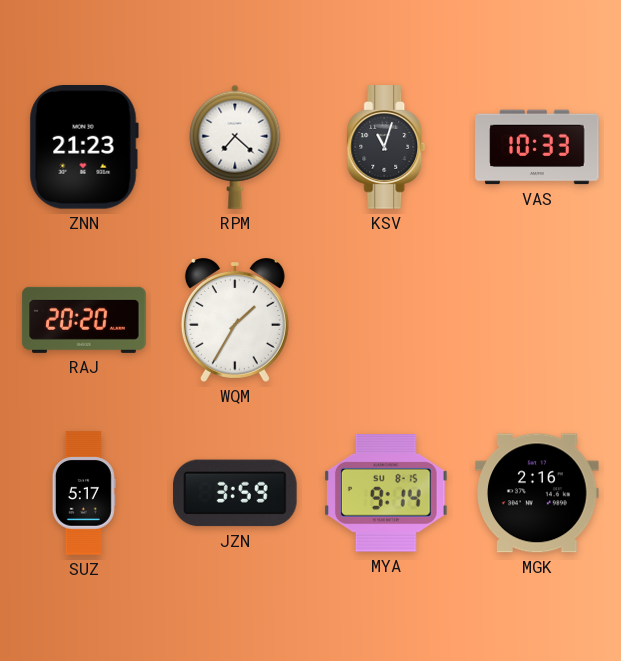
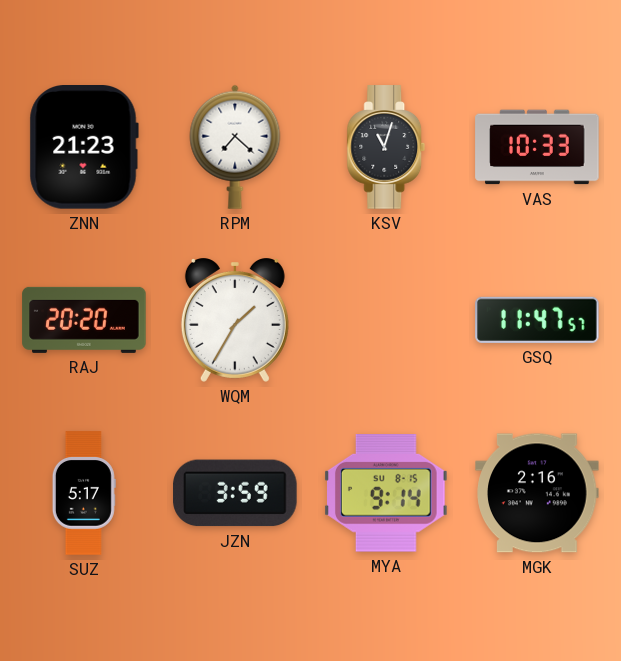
GSQ: none -> 11:47 (537, 320)
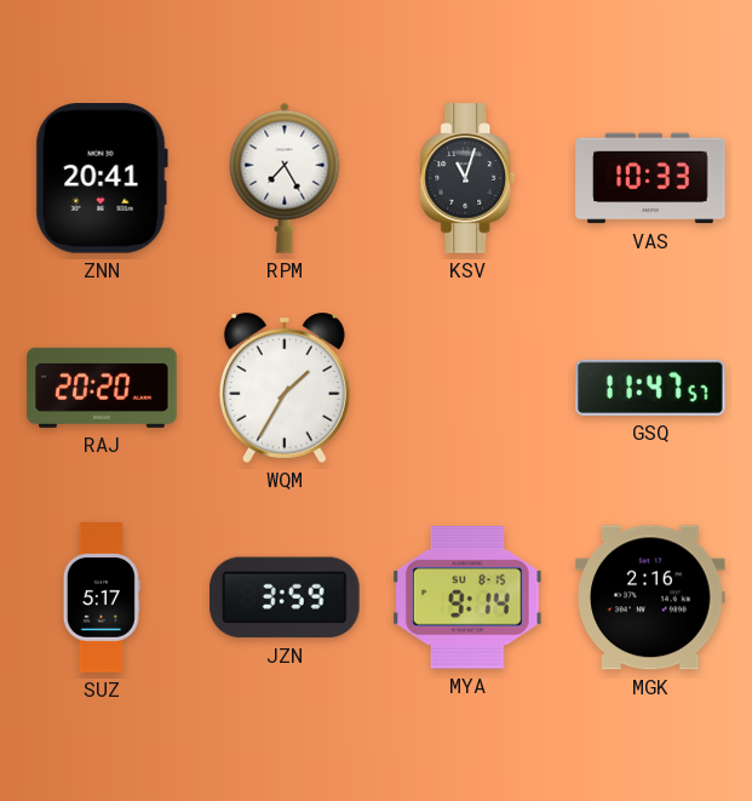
ZNN: 21:23 -> 20:41 (102, 179)
RPM: 7:22 -> 7:25 (285, 178)
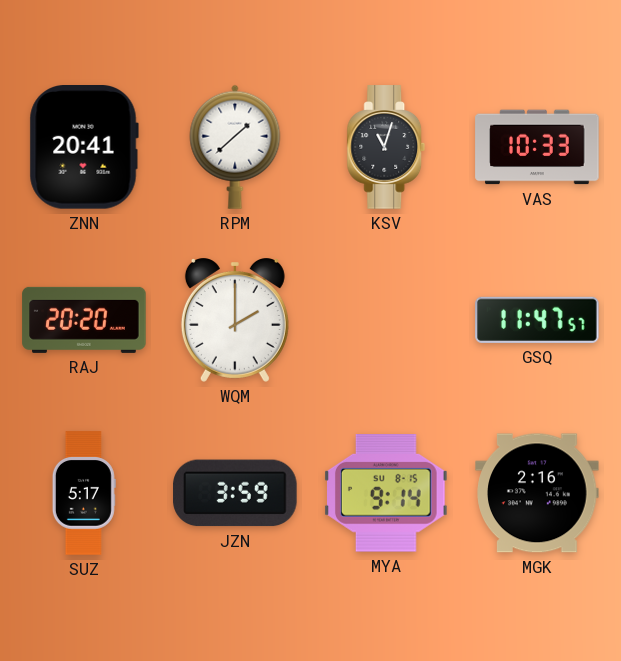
RPM: 7:25 -> 1:38 (235, 147)
WQM: 1:35 -> 2:00 (235, 321)
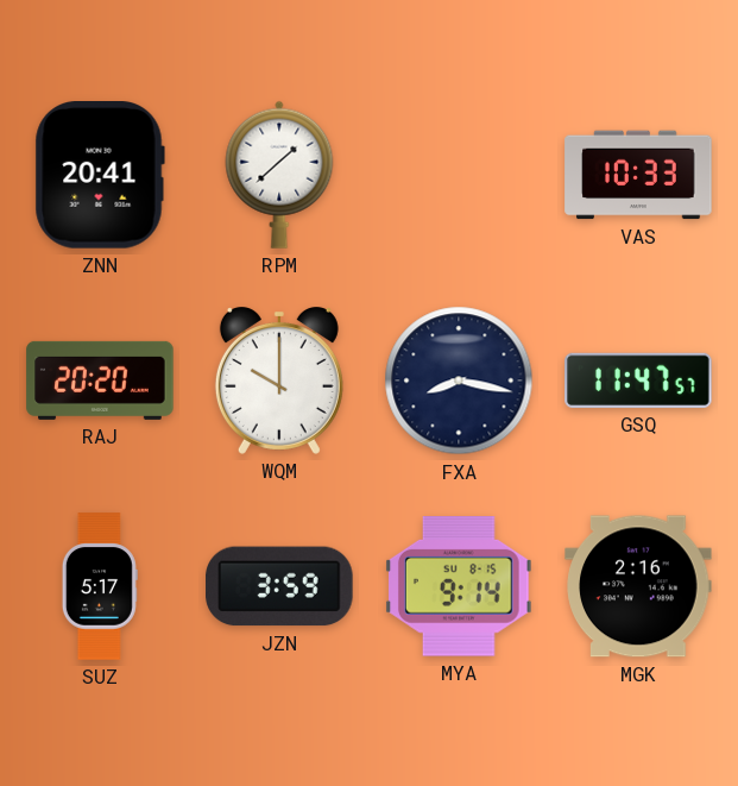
KSV: 11:03 -> none (386, 147)
WQM: 2:00 -> 10:00 (279, 382)
FXA: none -> 8:17 (459, 381)
